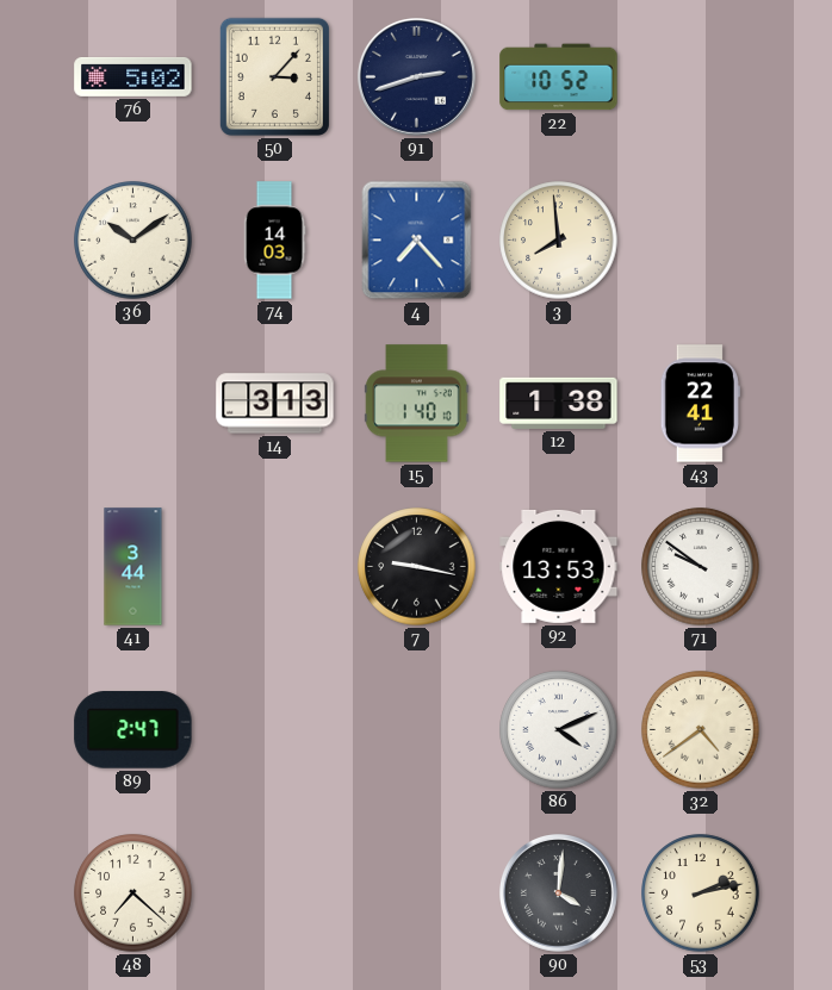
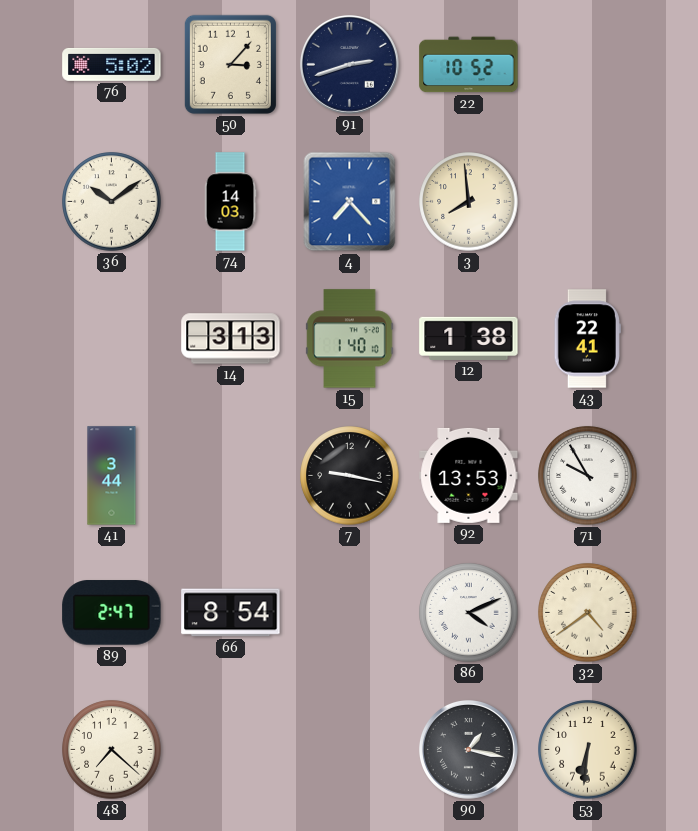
71: 9:51 -> 9:55 (588, 476)
66: none -> 8:54 (231, 613)
90: 4:01 -> 1:17 (468, 749)
53: 2:13 -> 6:31 (588, 750)
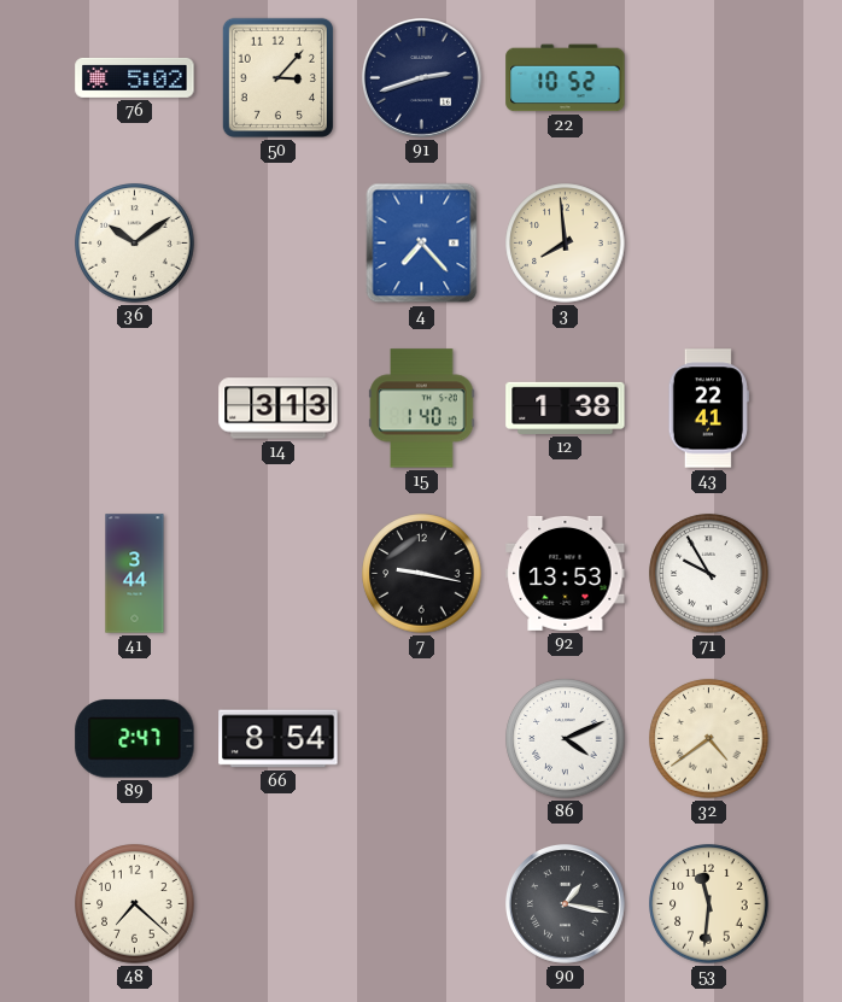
74: 14:03 -> none (230, 202)
53: 6:31 -> 11:31 (709, 904)
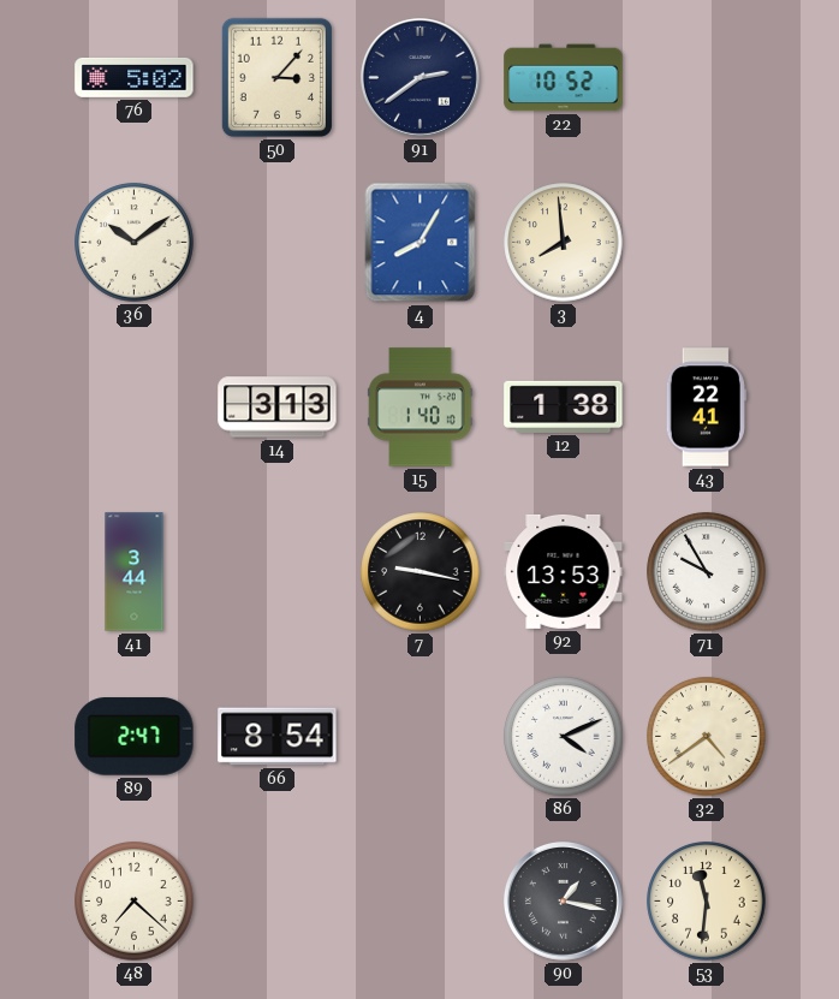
91: 2:42 -> 2:39 (419, 77)
4: 7:23 -> 8:05 (421, 243)
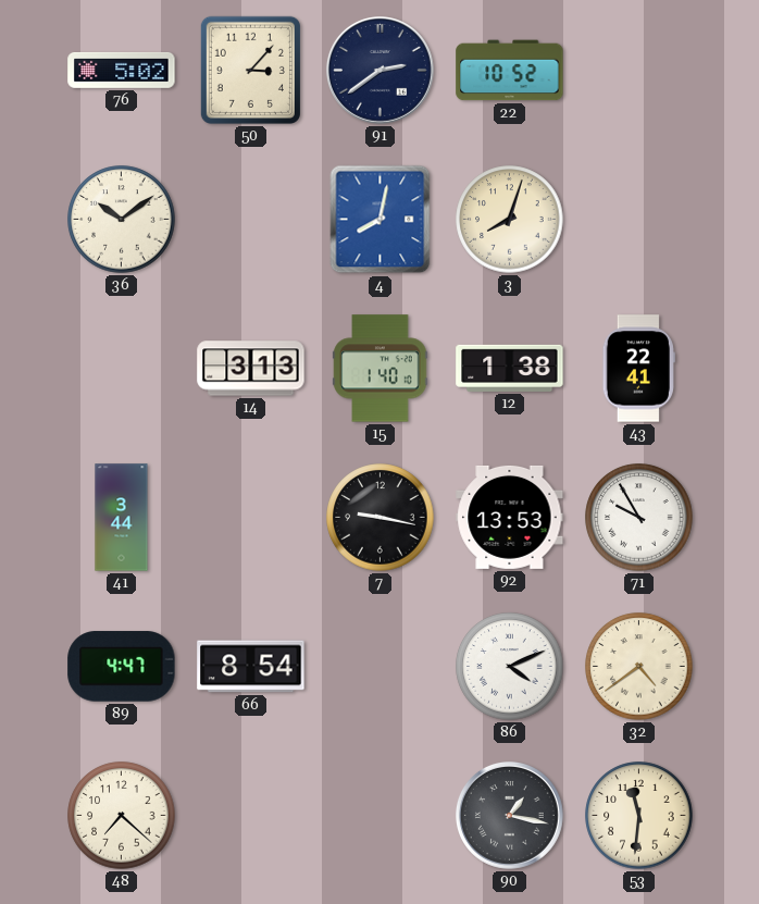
4: 8:05 -> 8:02 (381, 220)
3: 7:59 -> 8:03 (510, 220)
89: 2:47 -> 4:47 (122, 667)
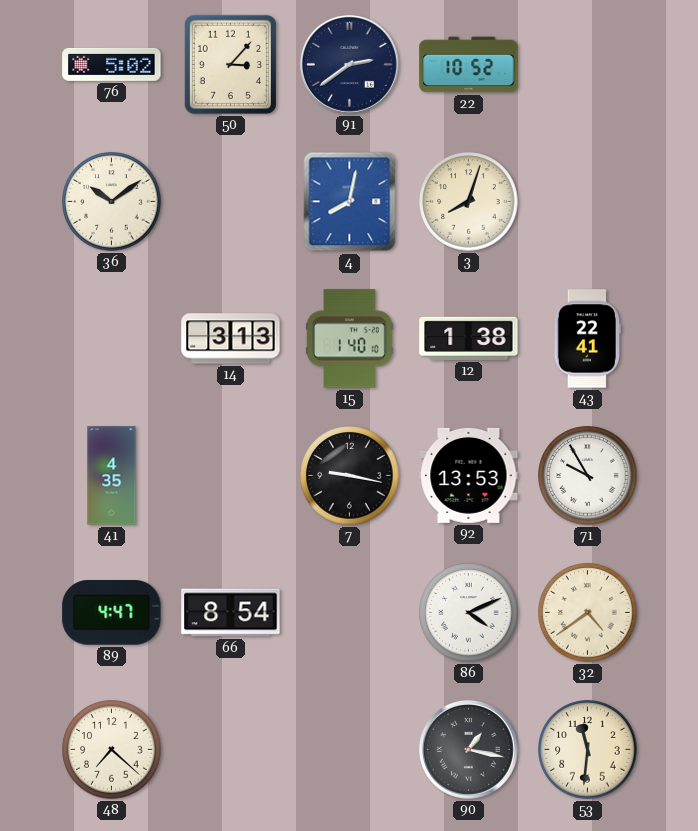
41: 3:44 -> 4:35 (112, 476)
